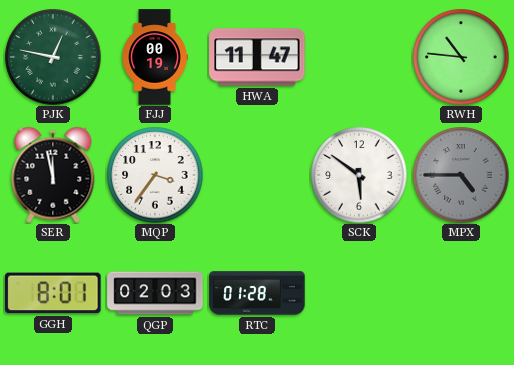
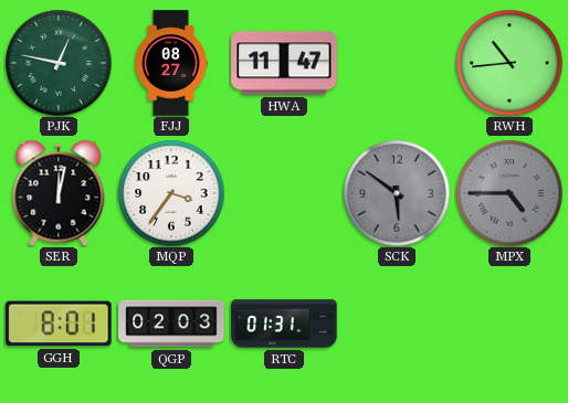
FJJ: 00:19 -> 08:27 (171, 63)
RWH: 10:46 -> 10:44 (509, 63)
SER: 11:58 -> 12:02 (59, 193)
SCK dial: white -> grey (397, 193)
RTC: 01:28 -> 01:31 (284, 324)
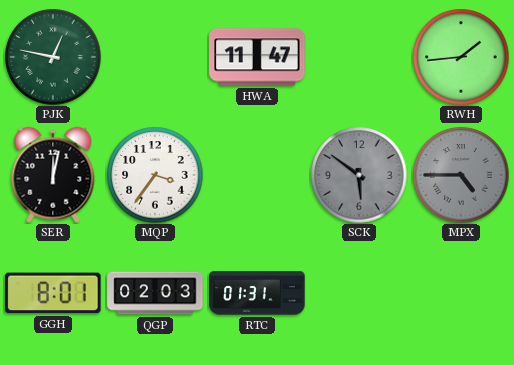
FJJ: 08:27 -> none (171, 63)
RWH: 10:44 -> 1:44 (461, 57)
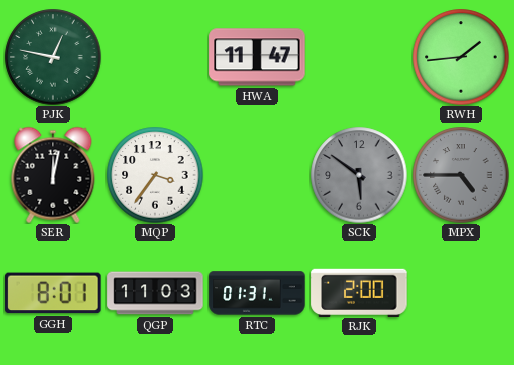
QGP: 02:03 -> 11:03 (155, 293)
RJK: none -> 2:00 (359, 292)
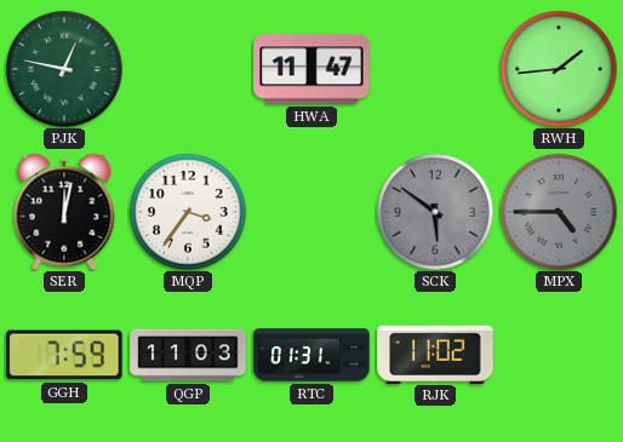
GGH: 8:01 -> 7:59 (64, 355)
RJK: 2:00 -> 11:02 (435, 354)
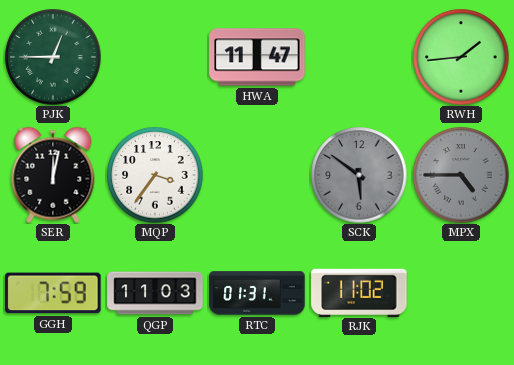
PJK: 12:47 -> 12:45 (53, 57)
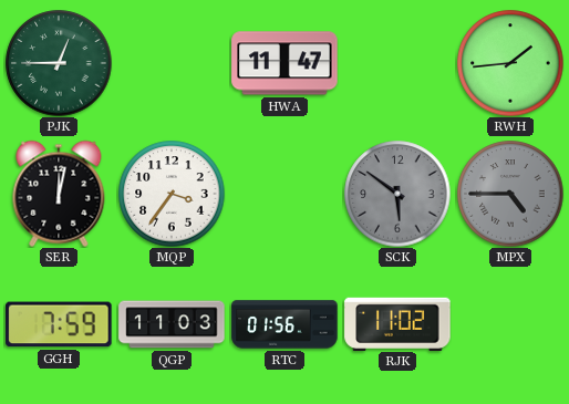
RTC: 01:31 -> 01:56 (284, 324)
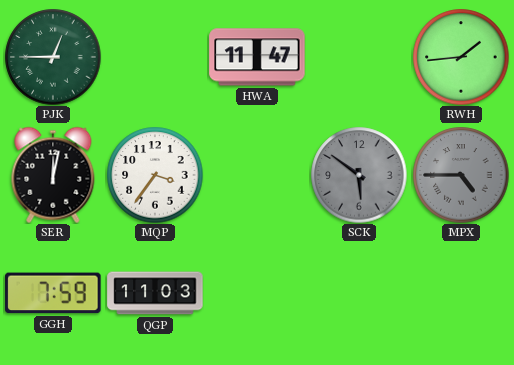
RTC: 01:56 -> none (284, 324)
RJK: 11:02 -> none (397, 323)
